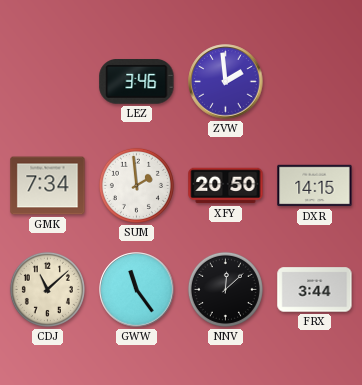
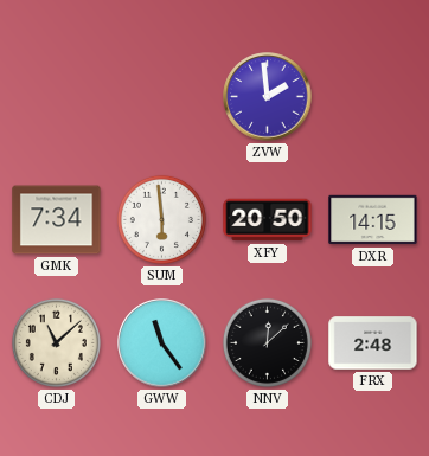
LEZ: 3:46 -> none (137, 82)
SUM: 1:59 -> 5:59 (161, 219)
FRX: 3:44 -> 2:48 (373, 343)
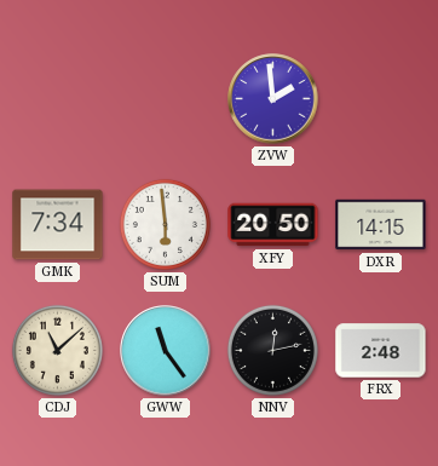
NNV: 12:08 -> 12:13 (272, 350)
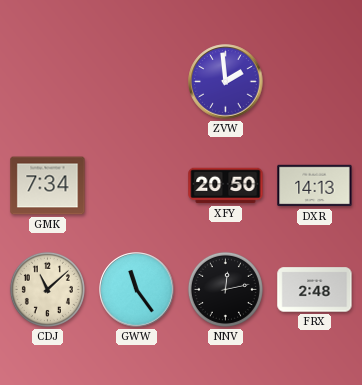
SUM: 5:59 -> none (165, 224)
DXR: 14:15 -> 14:13 (315, 186)
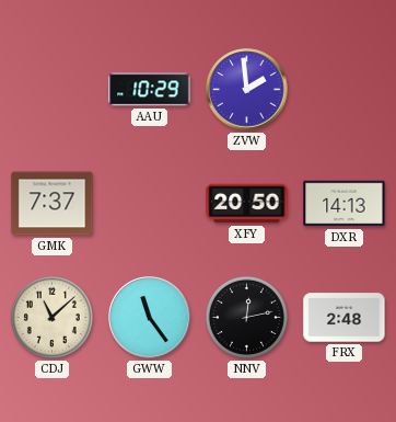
AAU: none -> 10:29 (150, 90)
GMK: 7:34 -> 7:37 (53, 204)
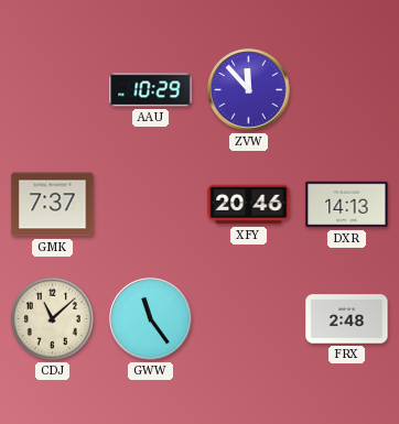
ZVW: 1:59 -> 11:53 (249, 90)
XFY: 20:50 -> 20:46 (249, 205)
NNV: 12:13 -> none (246, 317)
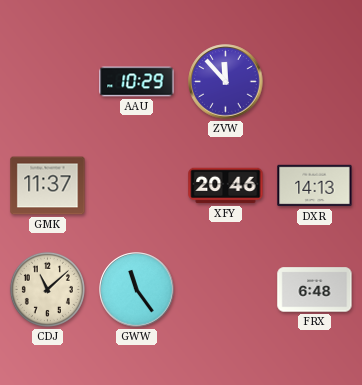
GMK: 7:37 -> 11:37 (48, 186)
FRX: 2:48 -> 6:48 (315, 290)
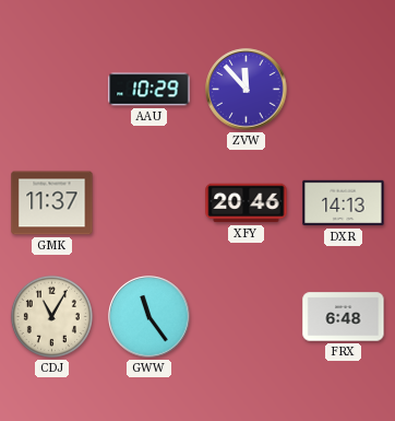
CDJ: 11:08 -> 11:05 (51, 316)
